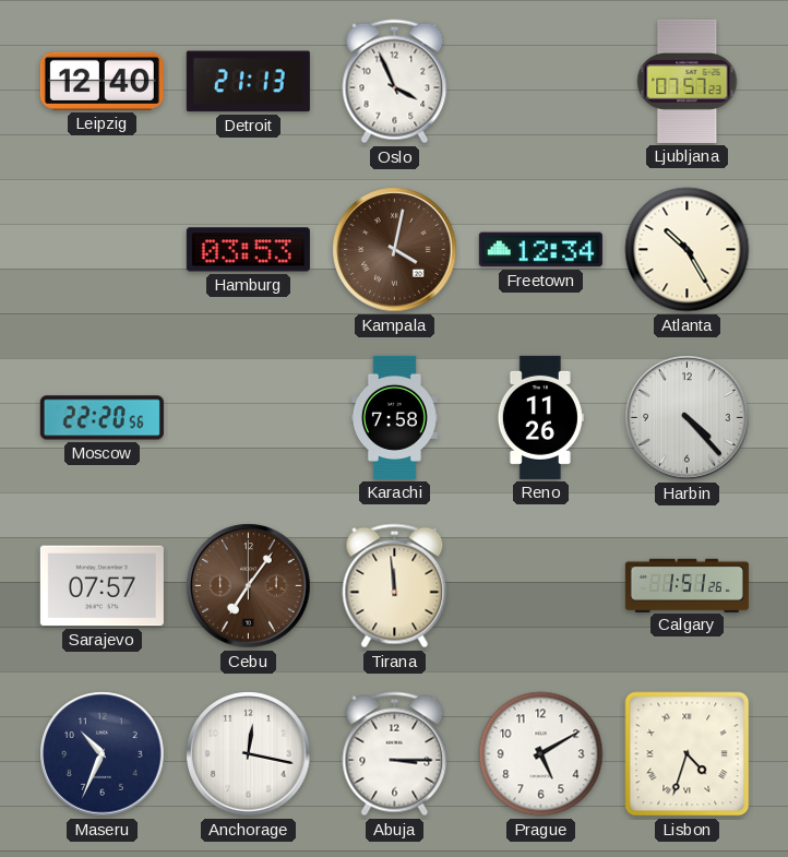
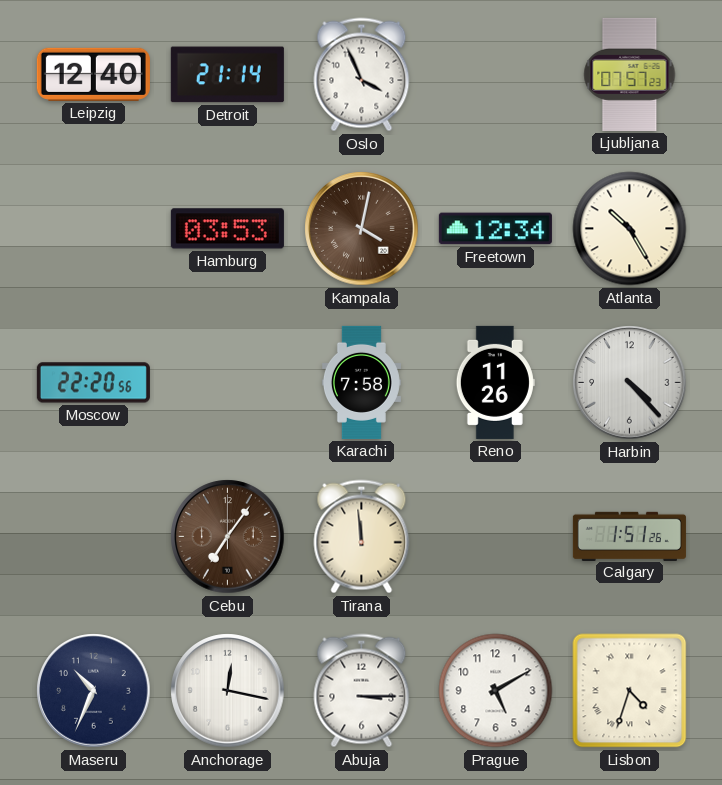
Detroit: 21:13 -> 21:14 (227, 75)
Sarajevo: 07:57 -> none (102, 586)
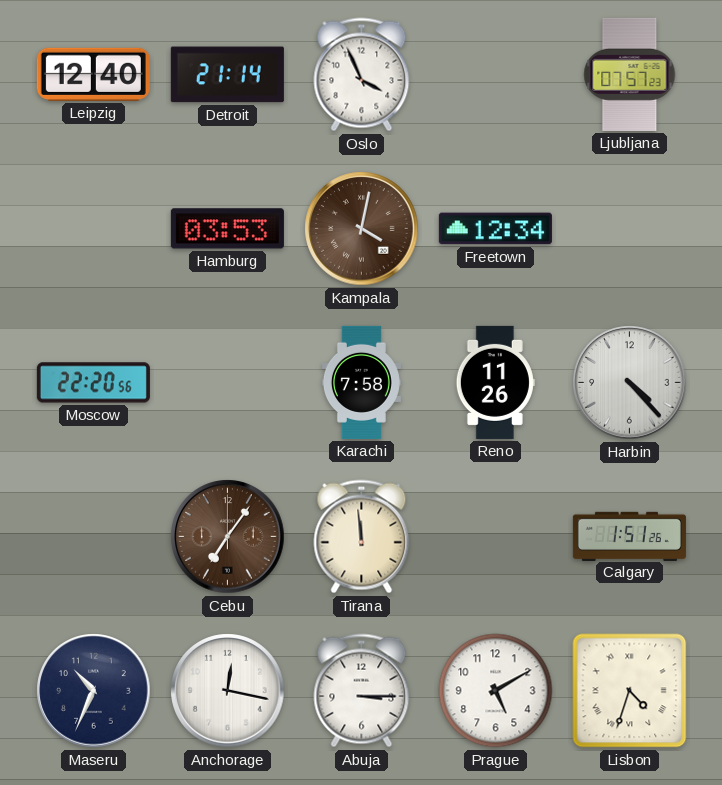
Atlanta: 10:25 -> none (630, 229)
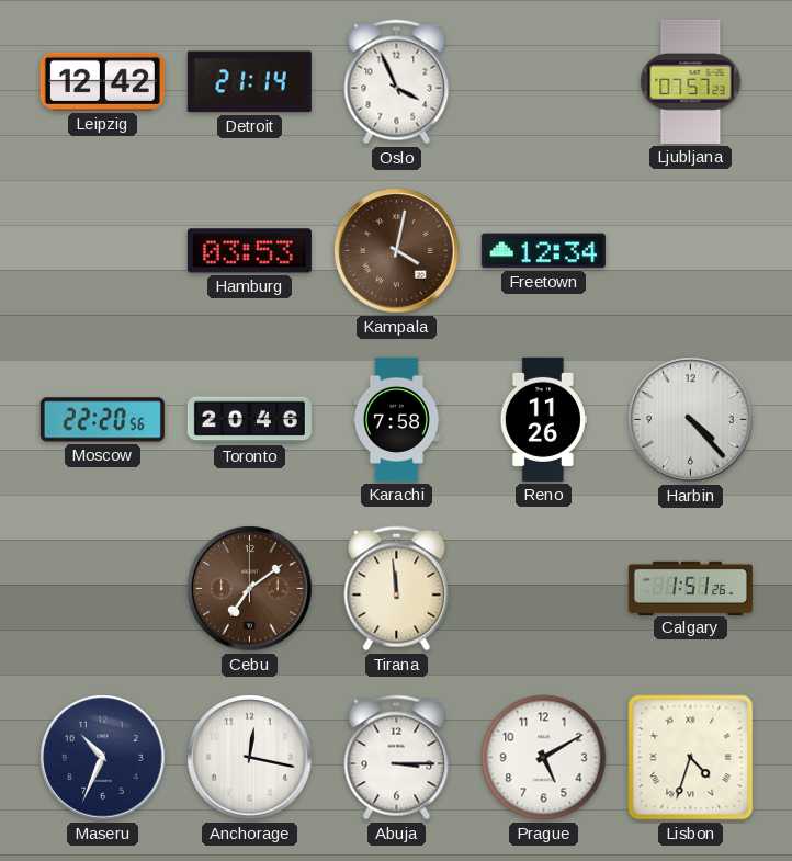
Leipzig: 12:40 -> 12:42 (102, 81)
Toronto: none -> 20:46 (249, 420)
Cebu: 7:06 -> 7:09 (250, 589)
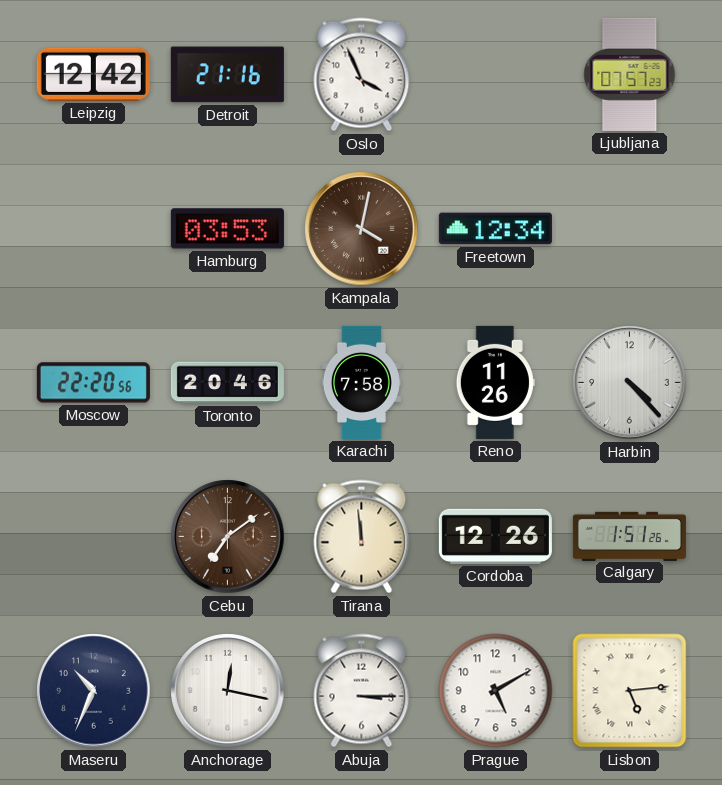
Detroit: 21:14 -> 21:16 (227, 75)
Cordoba: none -> 12:26 (495, 536)
Lisbon: 4:33 -> 5:14 (630, 691)
